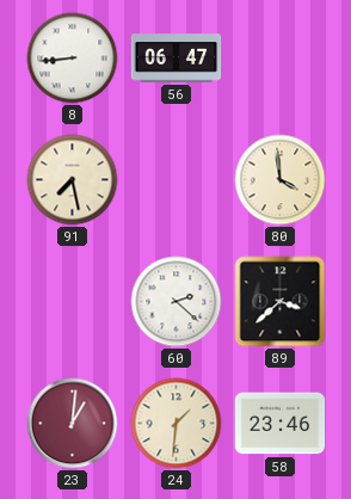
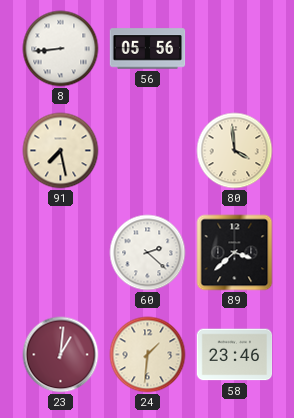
56: 06:47 -> 05:56 (148, 49)
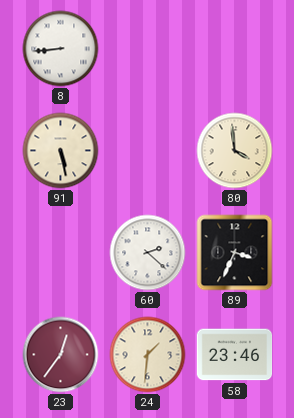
56: 05:56 -> none (148, 49)
91: 7:28 -> 5:28 (61, 151)
89: 3:38 -> 3:34 (235, 253)
23: 1:01 -> 12:36 (61, 355)
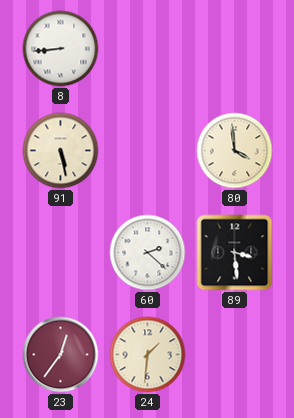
89: 3:34 -> 3:29 (235, 253)
58: 23:46 -> none (235, 355)
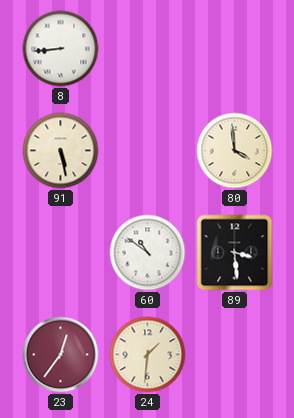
60: 2:22 -> 10:51 (148, 253)
